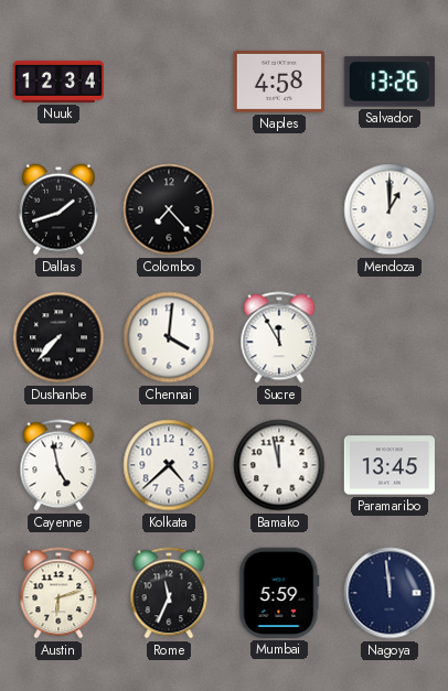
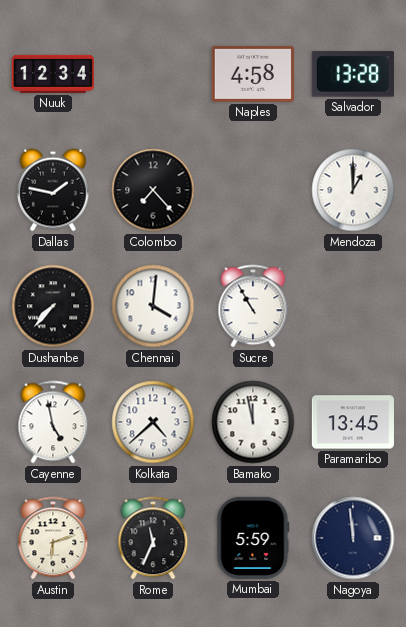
Salvador: 13:26 -> 13:28 (353, 74)
Dallas: 1:42 -> 1:47 (53, 190)
Sucre: 11:55 -> 10:55 (253, 306)
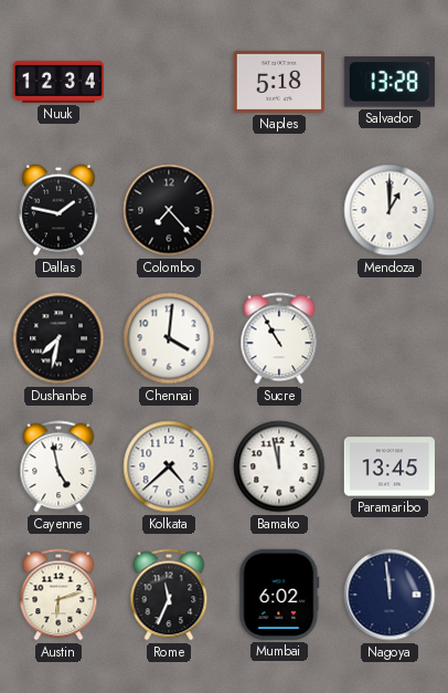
Naples: 4:58 -> 5:18 (279, 82)
Dushanbe: 7:37 -> 7:32 (58, 338)
Mumbai: 5:59 -> 6:02 (279, 595)
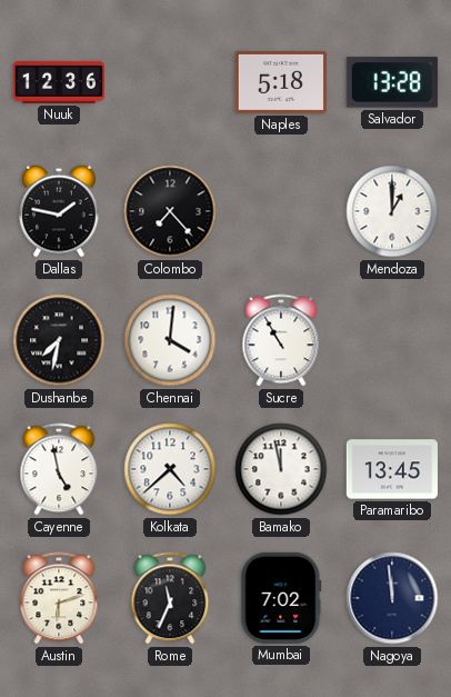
Nuuk: 12:34 -> 12:36 (58, 82)
Mumbai: 6:02 -> 7:02 (281, 598)
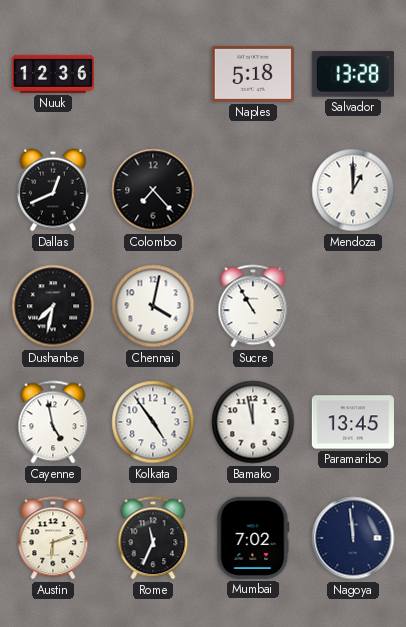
Dallas: 1:47 -> 12:41 (53, 190)
Chennai: 4:01 -> 4:02 (153, 306)
Kolkata: 4:38 -> 4:54 (153, 422)
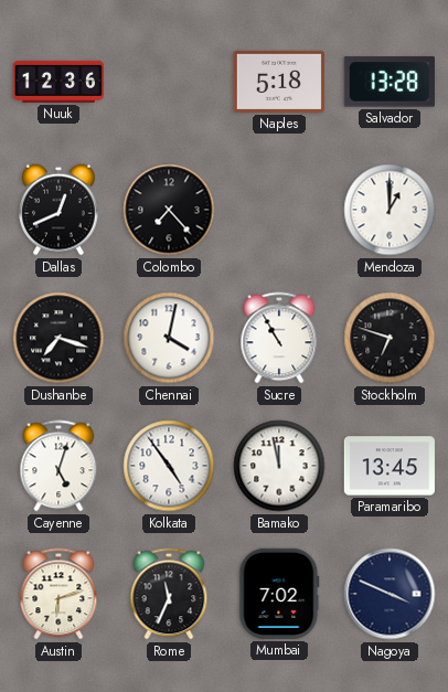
Dushanbe: 7:32 -> 7:18 (58, 338)
Stockholm: none -> 6:48 (390, 338)
Cayenne: 4:58 -> 5:03 (58, 466)
Nagoya: 11:59 -> 3:49 (390, 594)
